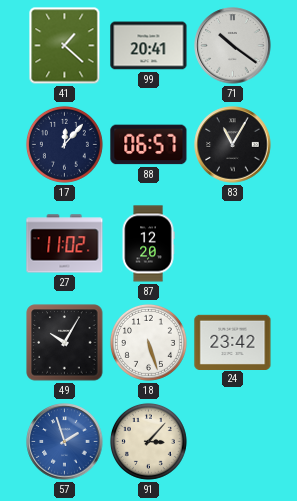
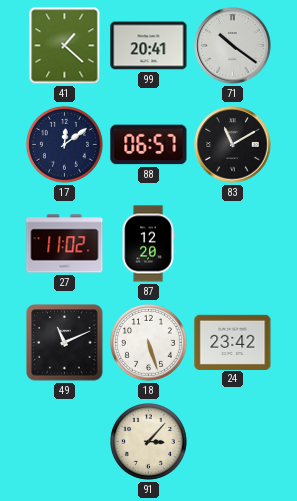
17: 12:07 -> 12:09 (64, 144)
83: 11:05 -> 11:10 (233, 145)
49: 10:05 -> 11:11 (65, 343)
57: 1:57 -> none (65, 442)
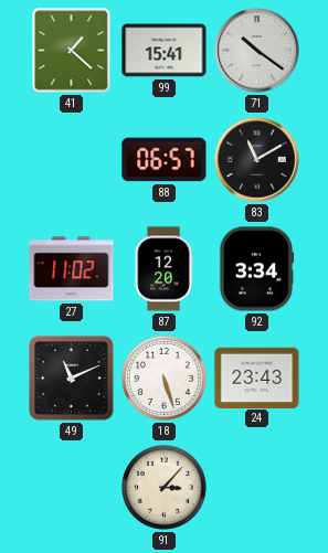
99: 20:41 -> 15:41 (165, 51)
17: 12:09 -> none (64, 144)
92: none -> 3:34 (256, 269)
24: 23:42 -> 23:43 (257, 377)
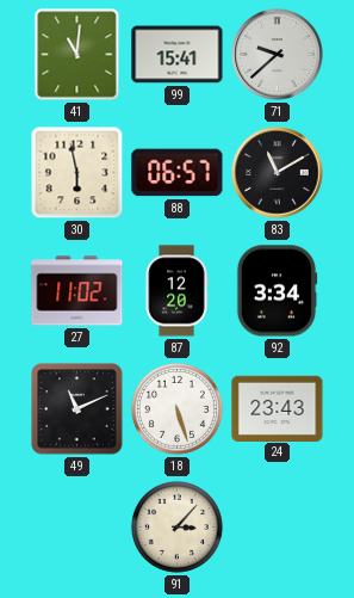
41: 1:22 -> 11:01 (77, 55)
71: 10:21 -> 9:38 (278, 55)
30: none -> 5:58 (77, 173)
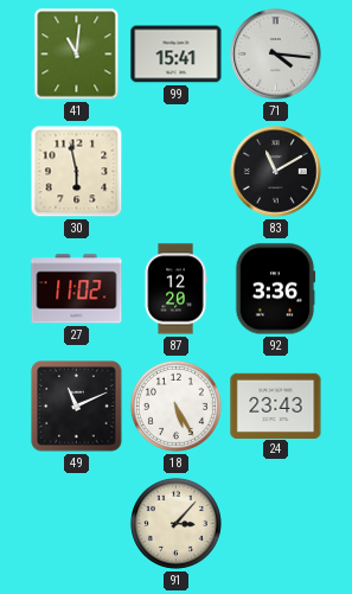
71: 9:38 -> 4:16 (276, 55)
88: 06:57 -> none (178, 173)
92: 3:34 -> 3:36 (275, 289)
18: 5:27 -> 5:25 (175, 405)
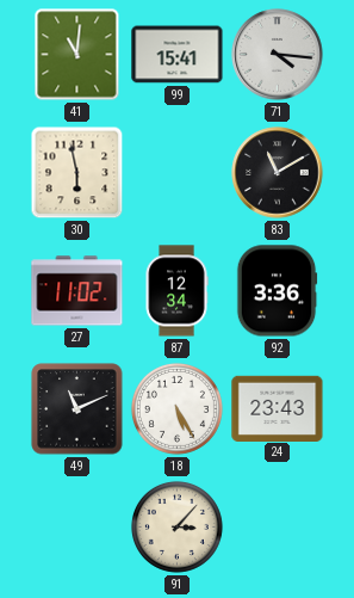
87: 12:20 -> 12:34 (176, 291)
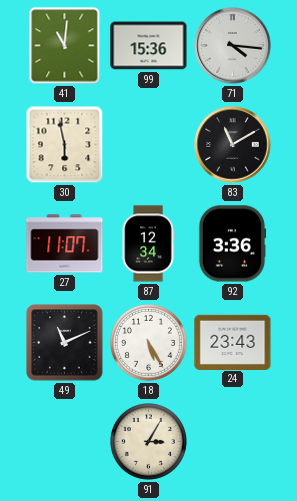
99: 15:41 -> 15:36 (149, 46)
27: 11:02 -> 11:07 (65, 244)
91: 3:07 -> 3:05 (148, 441)
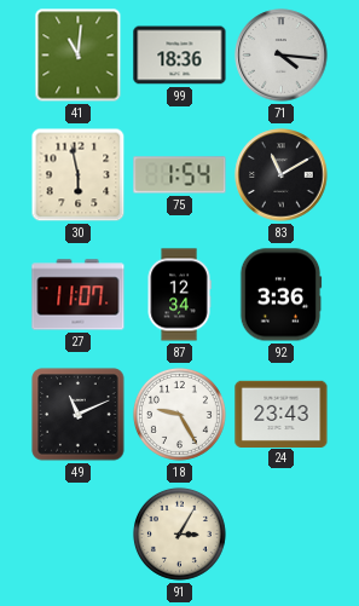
99: 15:36 -> 18:36 (180, 56)
75: none -> 1:54 (180, 175)
18: 5:25 -> 9:25 (179, 414)
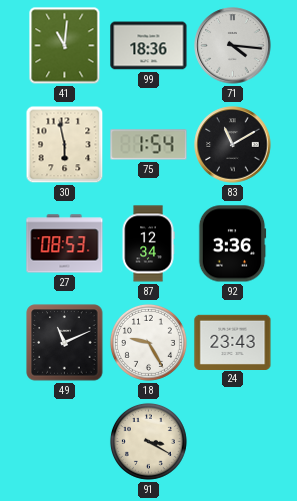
27: 11:07 -> 08:53 (65, 244)
91: 3:05 -> 3:20 (148, 441)
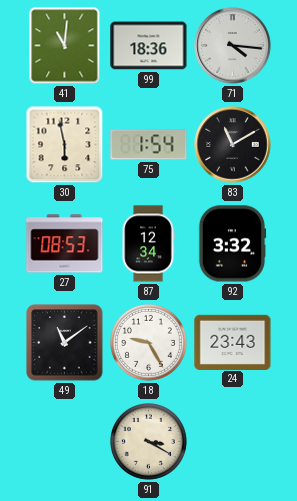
92: 3:36 -> 3:32 (232, 244)
49: 11:11 -> 11:09 (65, 343)
